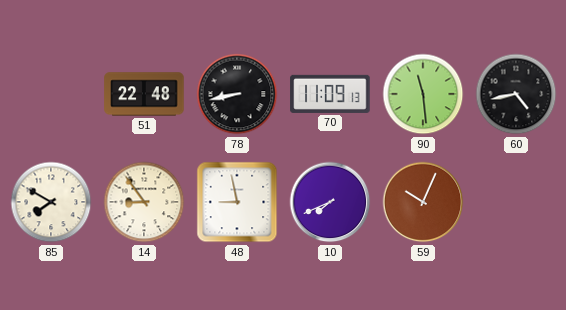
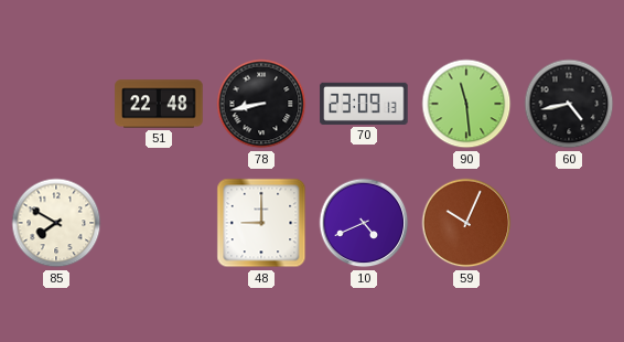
70: 11:09 -> 23:09 (364, 104)
14: 8:54 -> none (144, 202)
48: 8:58 -> 9:00 (261, 223)
10: 7:41 -> 4:41 (364, 223)
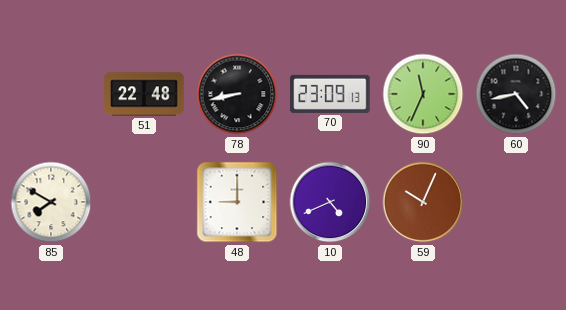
90: 11:29 -> 11:34 (423, 94)
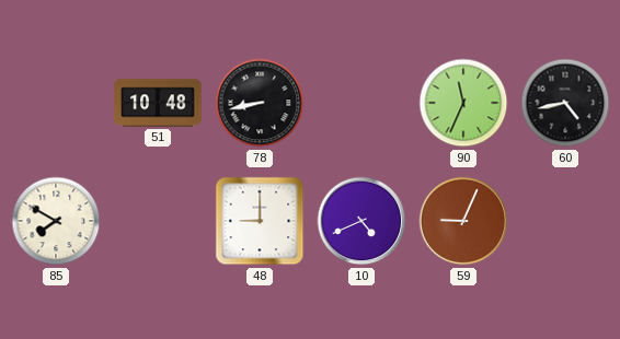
51: 22:48 -> 10:48 (158, 103)
70: 23:09 -> none (330, 94)
59: 10:04 -> 9:04 (463, 221)
